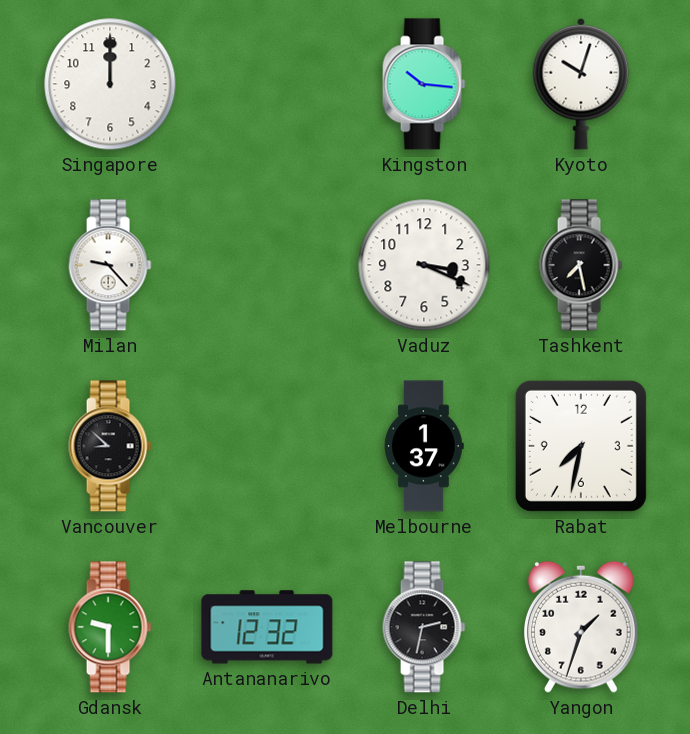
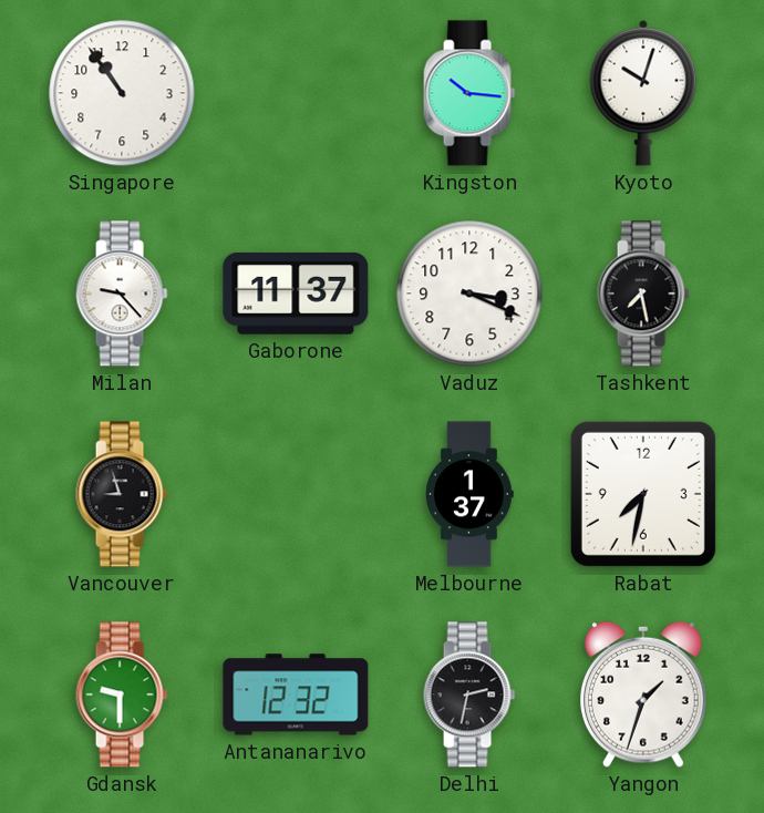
Singapore: 12:00 -> 10:54 (122, 93)
Gaborone: none -> 11:37 (296, 294)
Vancouver: 8:52 -> 8:57 (122, 494)
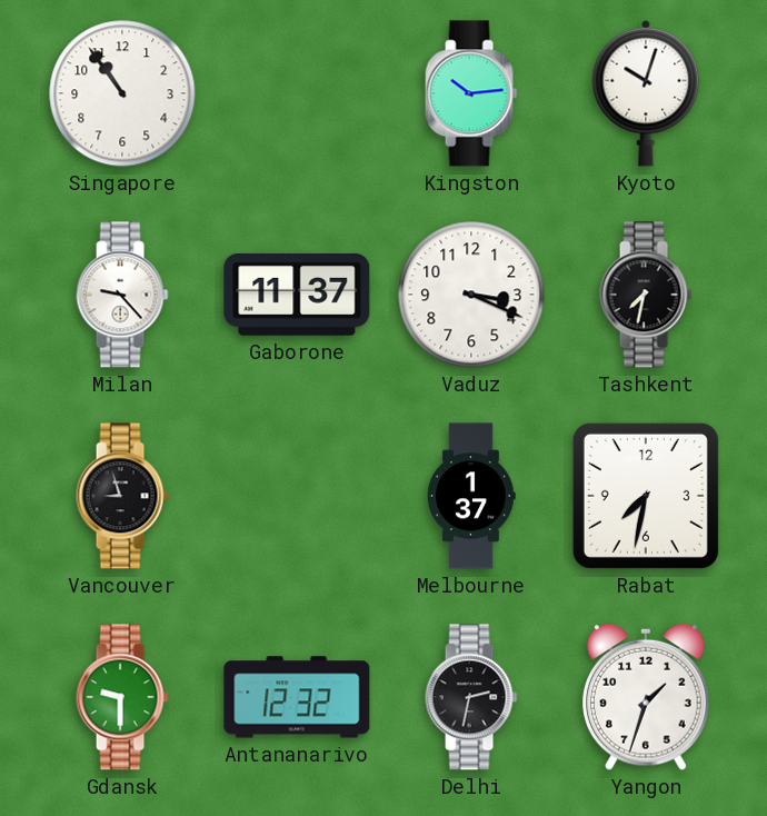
Kingston: 10:16 -> 10:14 (471, 93)
Tashkent: 7:28 -> 7:32 (646, 295)
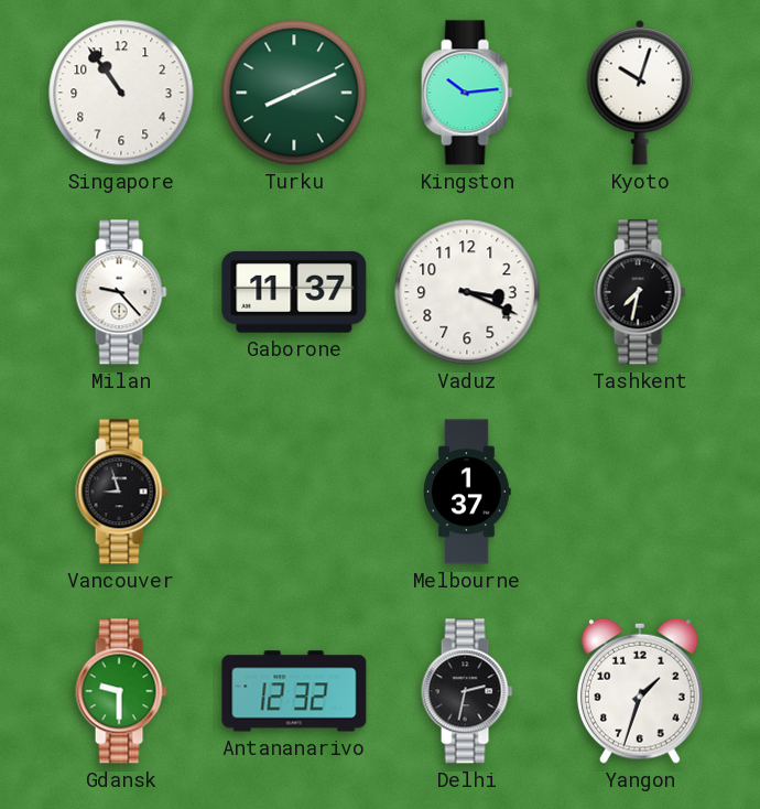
Turku: none -> 8:11 (294, 93)
Rabat: 7:32 -> none (646, 496)
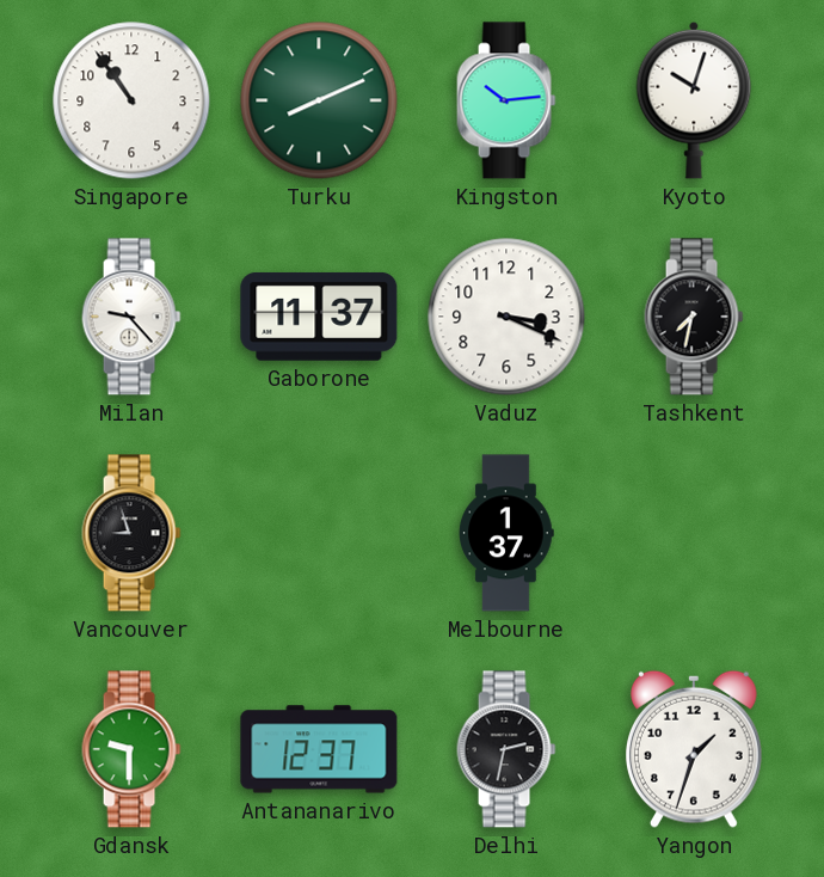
Antananarivo: 12:32 -> 12:37 (319, 749)
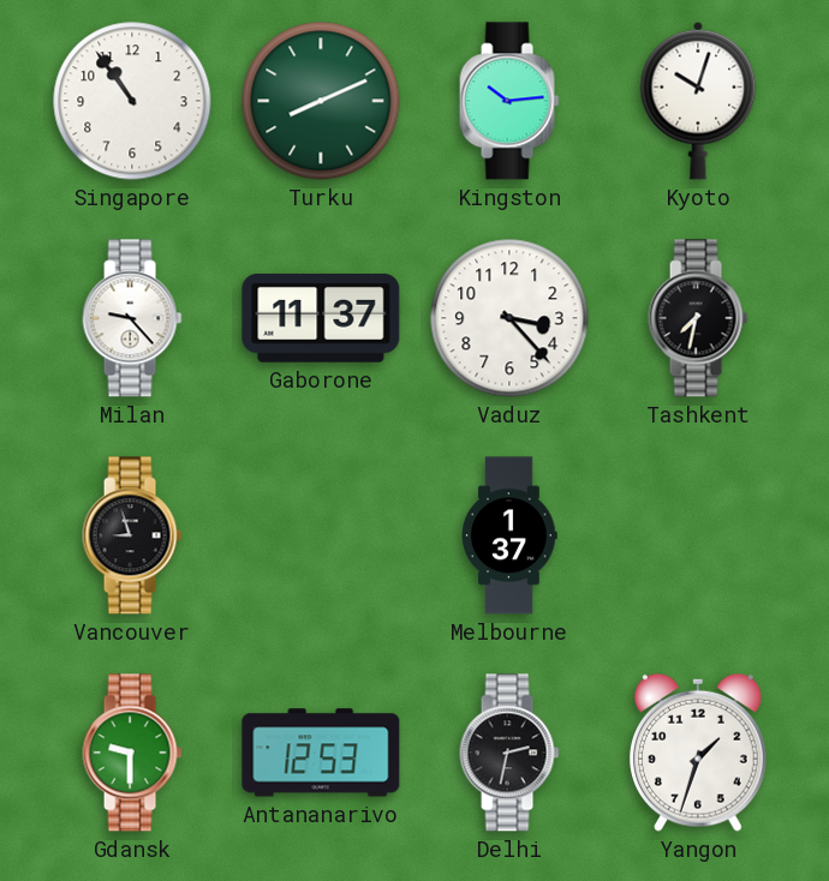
Vaduz: 3:19 -> 3:23 (509, 318)
Antananarivo: 12:37 -> 12:53 (321, 753)
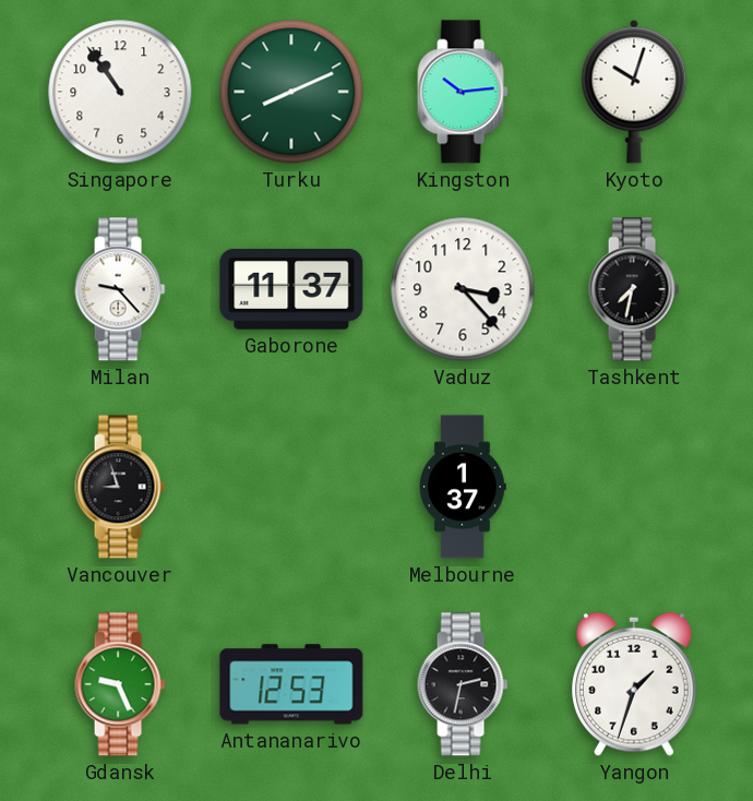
Gdansk: 9:30 -> 9:26 (120, 684)
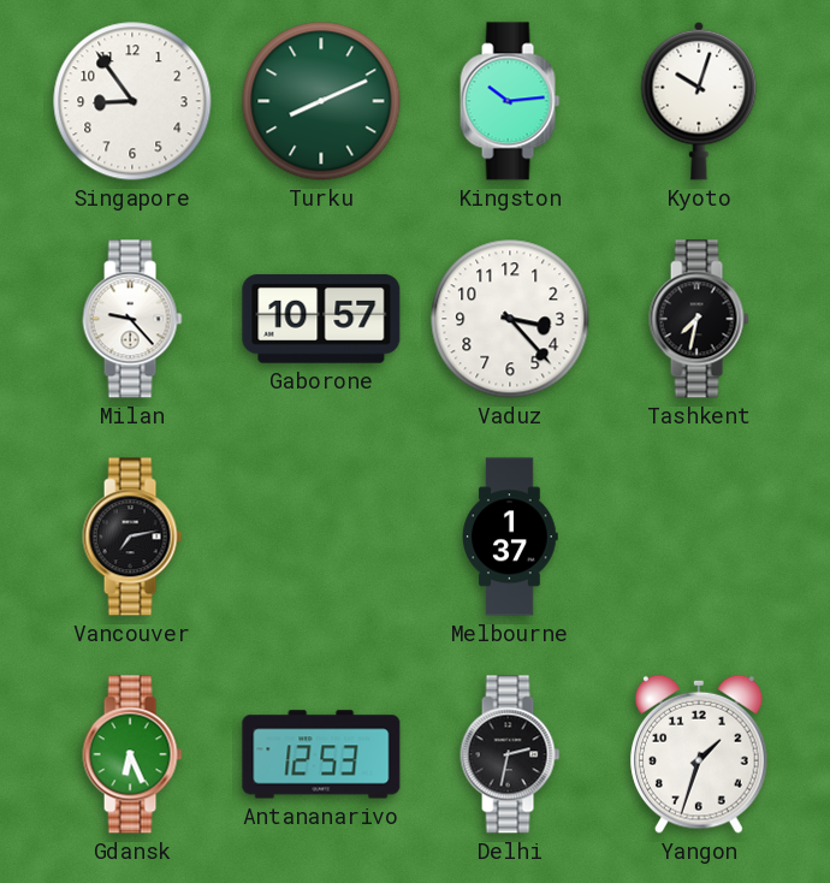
Singapore: 10:54 -> 8:54 (132, 101)
Gaborone: 11:37 -> 10:57 (321, 319)
Vancouver: 8:57 -> 7:13 (132, 537)
Gdansk: 9:26 -> 6:26 (132, 754)
